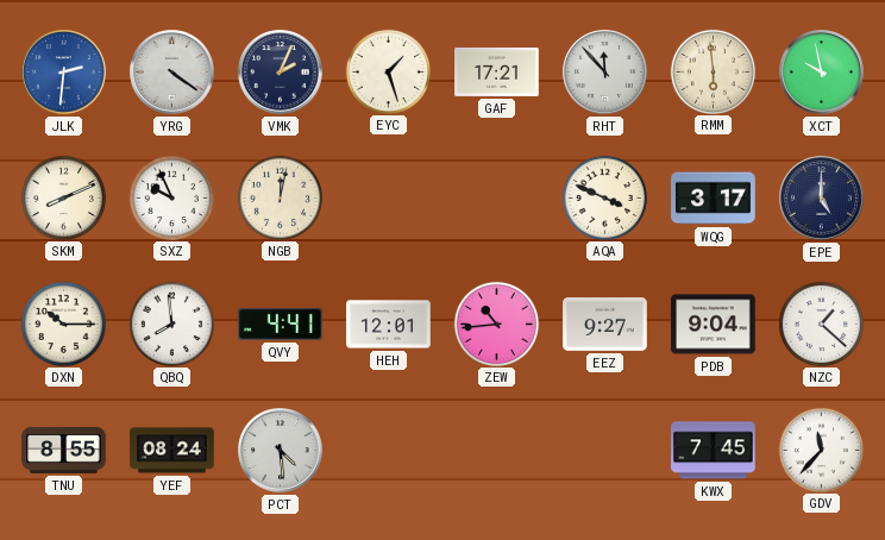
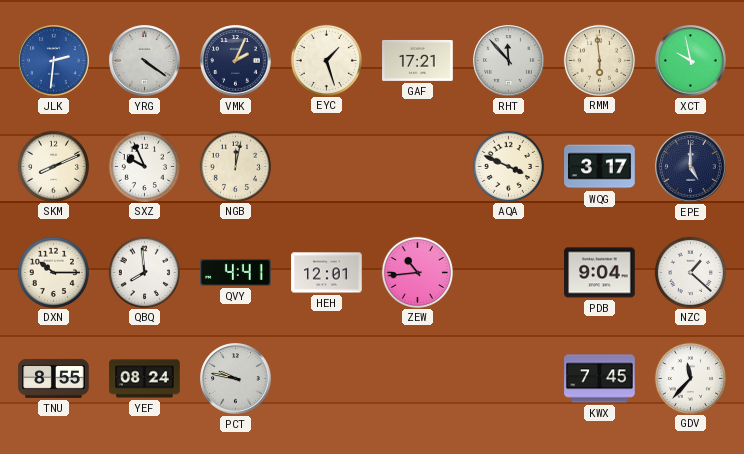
EEZ: 9:27 -> none (605, 325)
PCT: 4:29 -> 9:47 (236, 379)
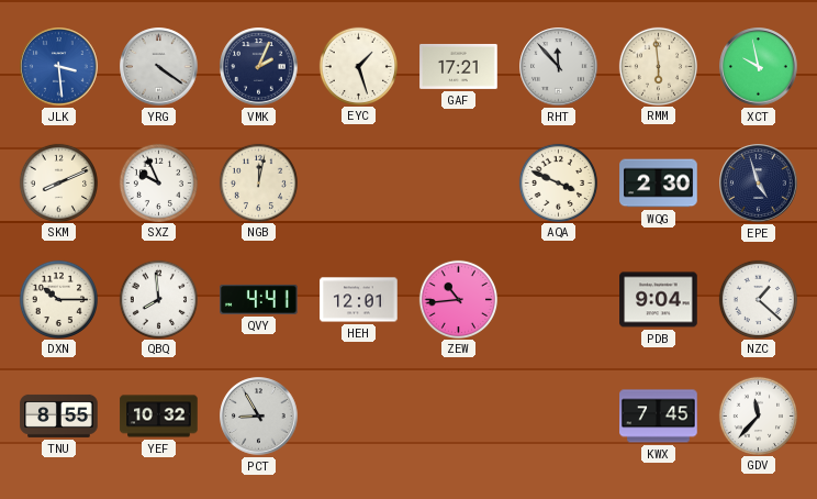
JLK: 2:31 -> 3:29 (59, 67)
WQG: 3:17 -> 2:30 (659, 184)
EPE: 5:00 -> 4:57 (759, 184)
YEF: 08:24 -> 10:32 (159, 417)
PCT: 9:47 -> 8:55 (259, 417)
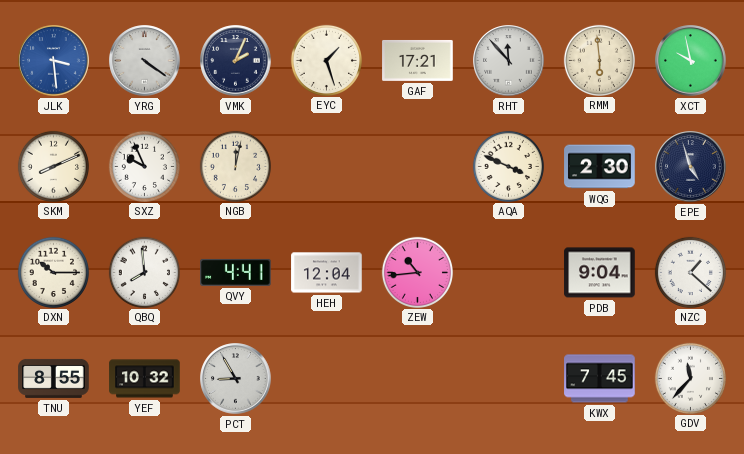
HEH: 12:01 -> 12:04 (327, 273)
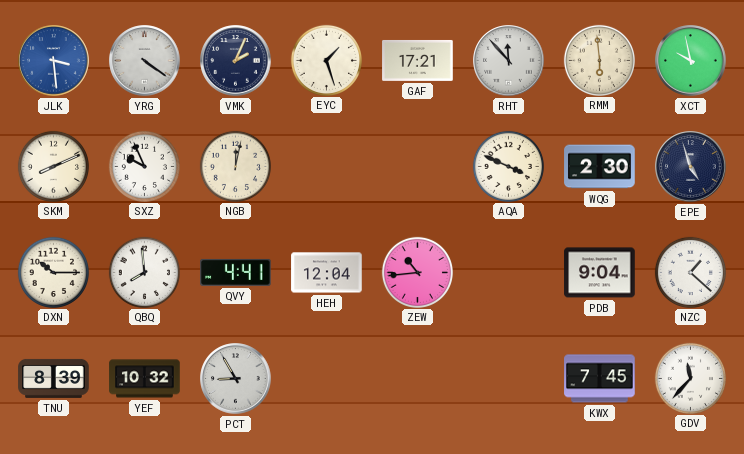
TNU: 8:55 -> 8:39 (54, 378)
